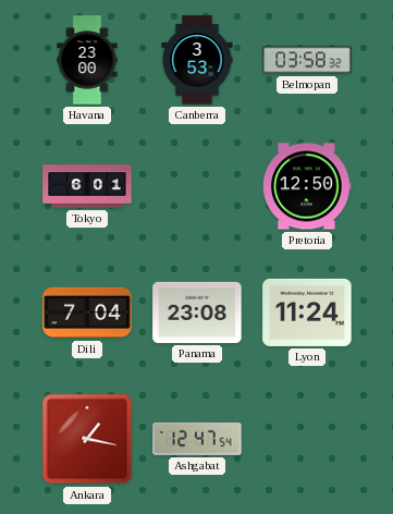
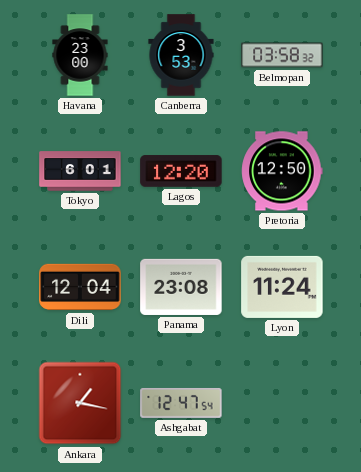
Lagos: none -> 12:20 (181, 171)
Dili: 7:04 -> 12:04 (80, 287)
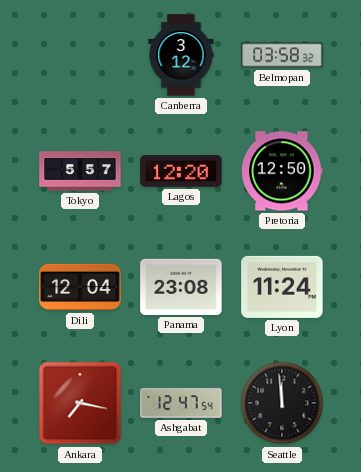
Havana: 23:00 -> none (80, 55)
Canberra: 3:53 -> 3:12 (181, 55)
Tokyo: 6:01 -> 5:57 (80, 171)
Ankara: 1:17 -> 7:17 (80, 403)
Seattle: none -> 11:59 (282, 403)
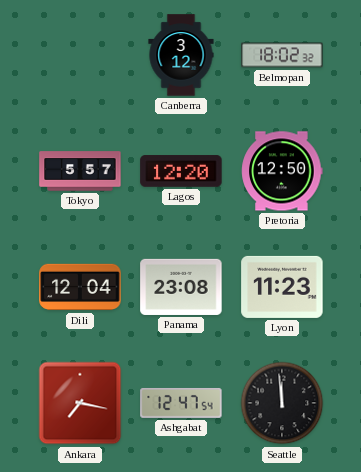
Belmopan: 03:58 -> 18:02 (282, 55)
Lyon: 11:24 -> 11:23 (282, 287)
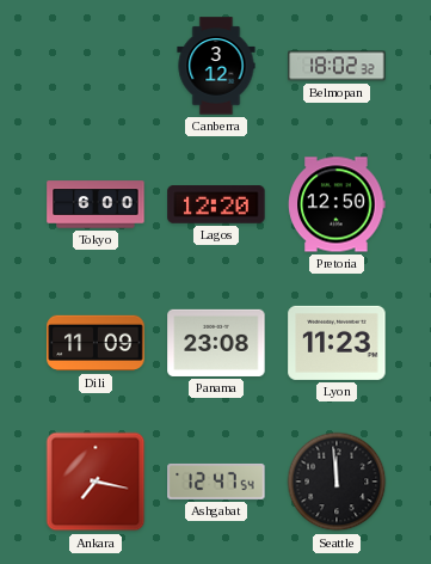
Tokyo: 5:57 -> 6:00 (96, 204)
Dili: 12:04 -> 11:09 (96, 343)
